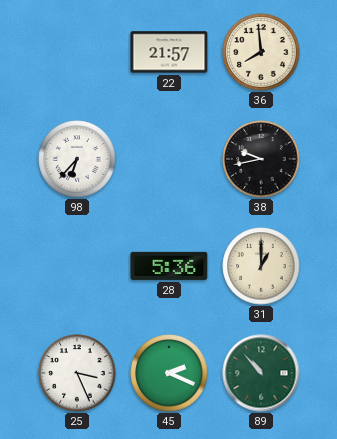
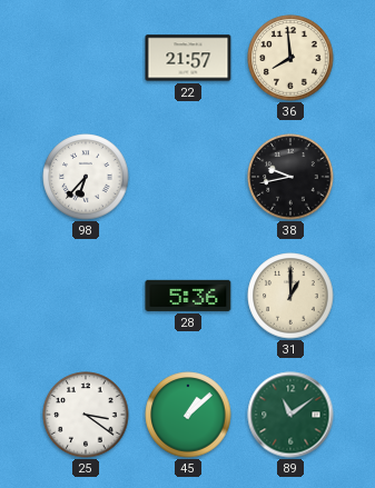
25: 3:26 -> 3:21 (86, 415)
45: 2:19 -> 1:08 (188, 415)
89: 10:53 -> 11:09 (290, 415)
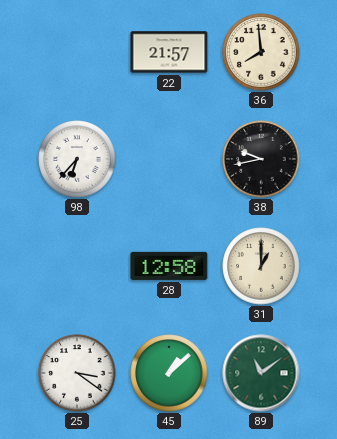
28: 5:36 -> 12:58 (169, 266)
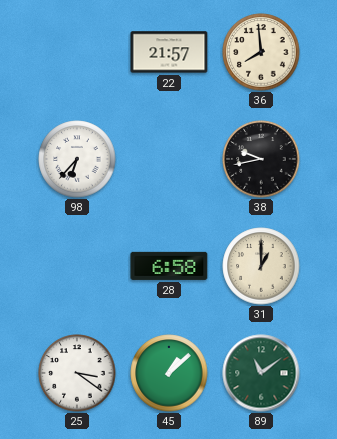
28: 12:58 -> 6:58 (169, 266)
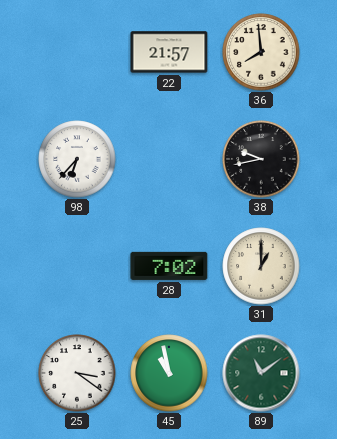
28: 6:58 -> 7:02 (169, 266)
45: 1:08 -> 10:58 (169, 373)
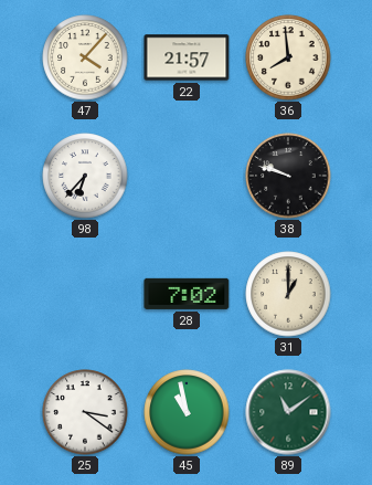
47: none -> 4:07 (85, 57)
38: 9:43 -> 9:48 (288, 176)
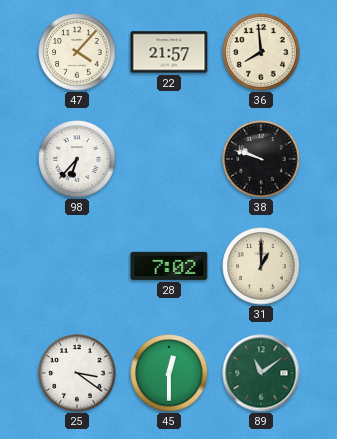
45: 10:58 -> 12:30 (169, 373)
